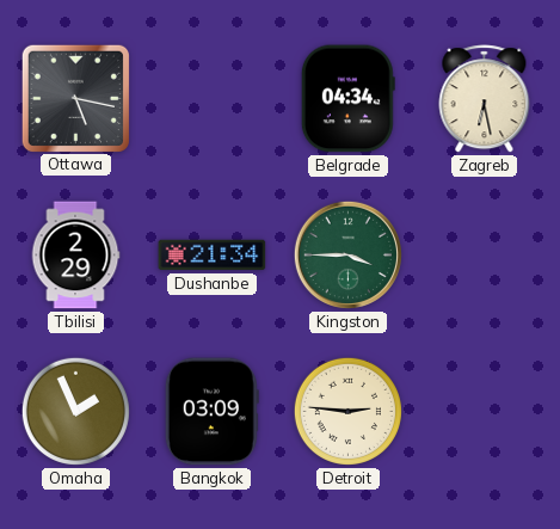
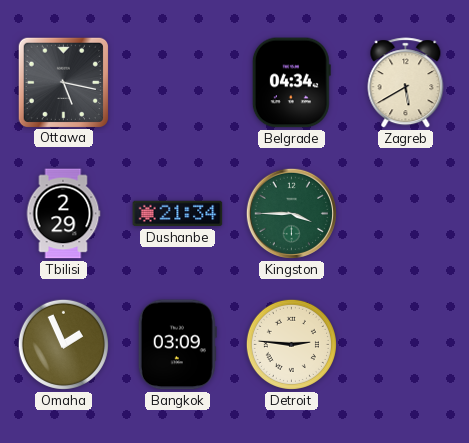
Zagreb: 6:28 -> 5:40 (406, 83)
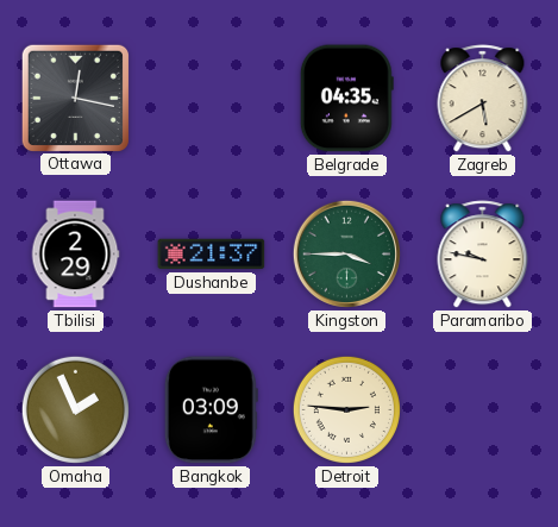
Ottawa: 5:17 -> 12:17 (75, 98)
Belgrade: 04:34 -> 04:35 (346, 99)
Dushanbe: 21:34 -> 21:37 (212, 255)
Paramaribo: none -> 9:47 (483, 255)
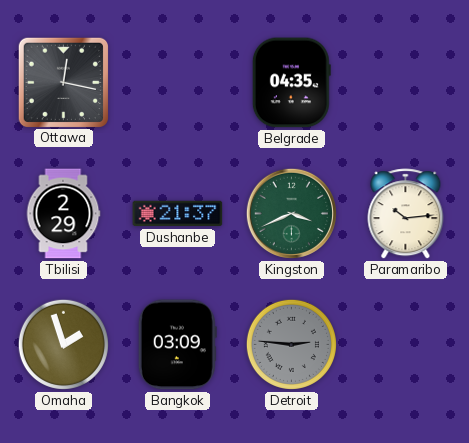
Zagreb: 5:40 -> none (483, 99)
Kingston: 3:45 -> 3:41 (291, 213)
Paramaribo: 9:47 -> 10:14 (406, 214)
Omaha: 1:56 -> 1:57 (63, 344)
Detroit dial: cream -> grey (291, 344)
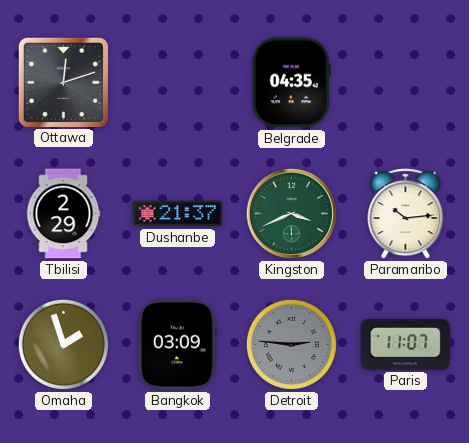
Ottawa: 12:17 -> 12:12 (63, 82)
Paris: none -> 11:07 (406, 345)
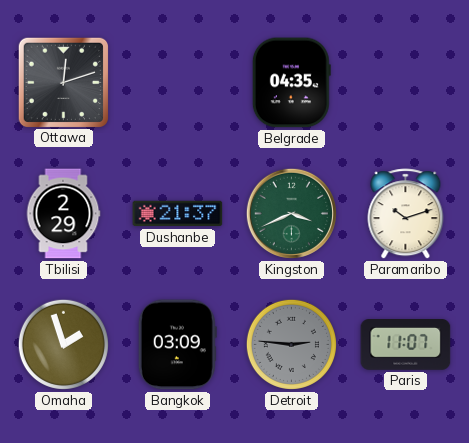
Paramaribo: 10:14 -> 10:12 (406, 214)
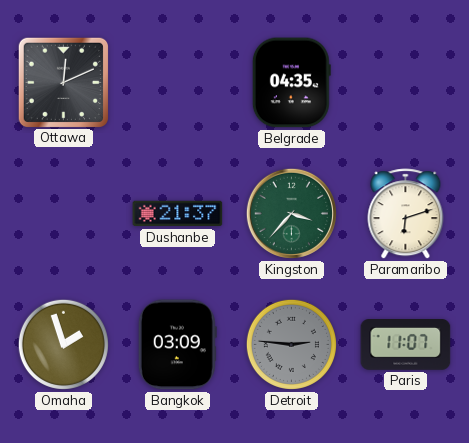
Ottawa: 12:12 -> 12:11 (63, 82)
Tbilisi: 2:29 -> none (63, 214)
Kingston: 3:41 -> 3:37 (291, 213)
Paramaribo: 10:12 -> 6:12 (406, 214)
